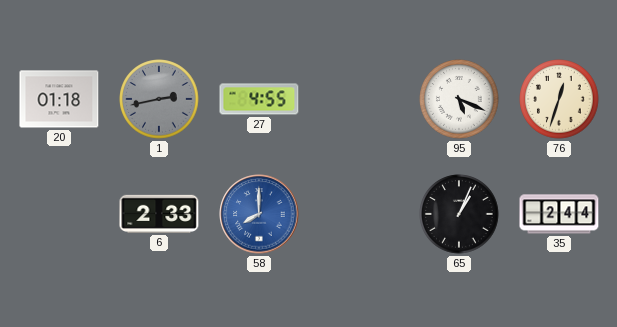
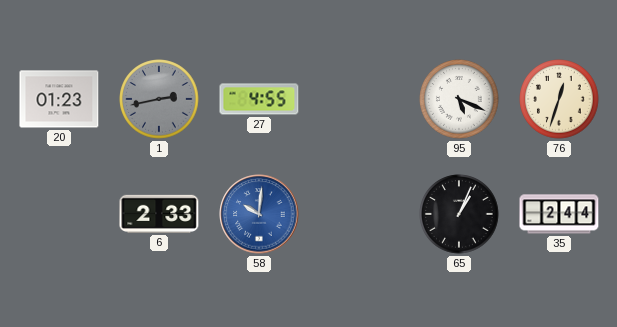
20: 01:18 -> 01:23 (59, 99)
58: 8:00 -> 10:01 (259, 214)
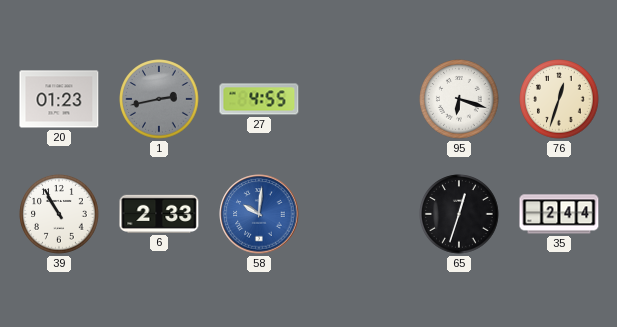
95: 5:19 -> 6:18 (459, 99)
39: none -> 10:55 (59, 214)
65: 1:04 -> 12:33 (459, 214)
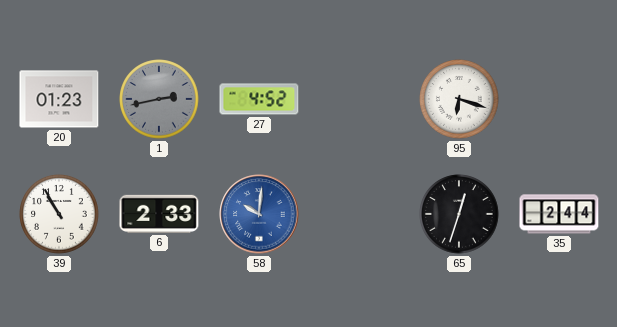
27: 4:55 -> 4:52 (259, 99)
76: 12:33 -> none (559, 99)
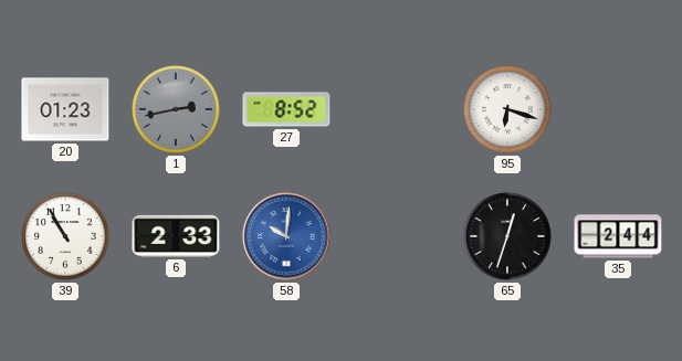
27: 4:52 -> 8:52 (286, 109)
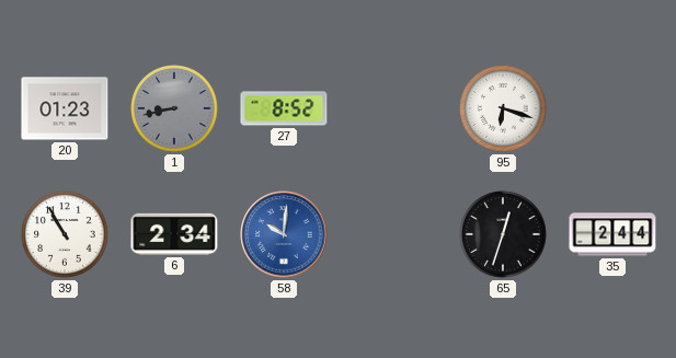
1: 2:43 -> 8:43 (174, 108)
6: 2:33 -> 2:34 (174, 234)
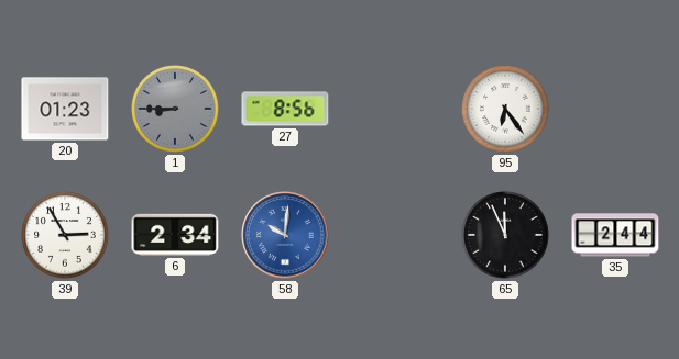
1: 8:43 -> 8:45 (175, 109)
27: 8:52 -> 8:56 (285, 109)
95: 6:18 -> 6:24 (505, 109)
39: 10:55 -> 2:55 (65, 235)
65: 12:33 -> 11:56 (505, 235)
